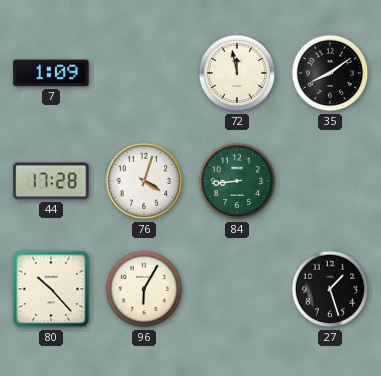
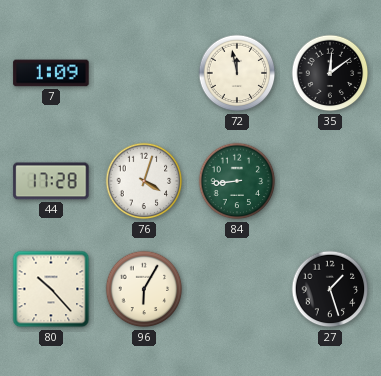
35: 8:09 -> 12:09 (330, 73)
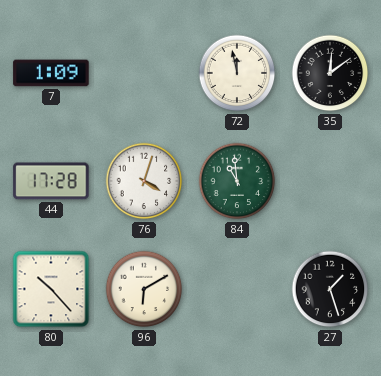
84: 8:44 -> 10:59 (237, 181)
96: 6:05 -> 6:10 (144, 289)
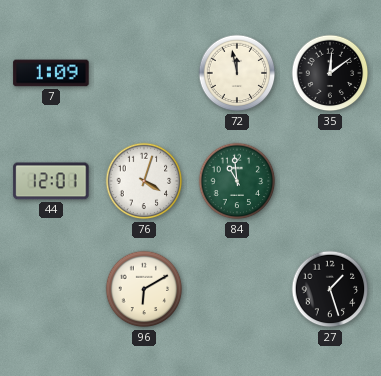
44: 17:28 -> 12:01 (51, 181)
80: 10:23 -> none (51, 289)
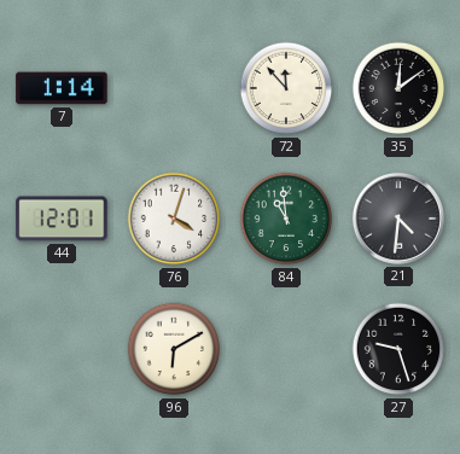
7: 1:09 -> 1:14 (62, 88)
72: 11:58 -> 11:53 (286, 88)
21: none -> 4:31 (398, 219)
27: 1:27 -> 9:27 (398, 349)
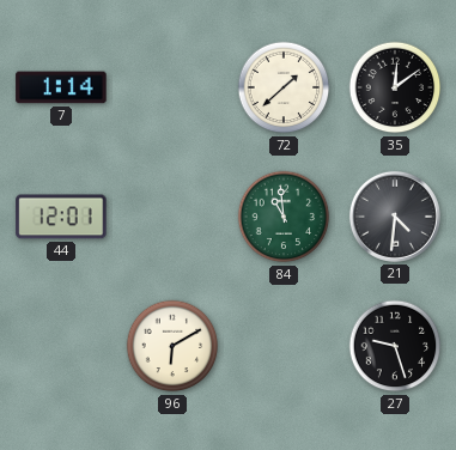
72: 11:53 -> 1:38 (284, 87)
76: 4:03 -> none (174, 219)
